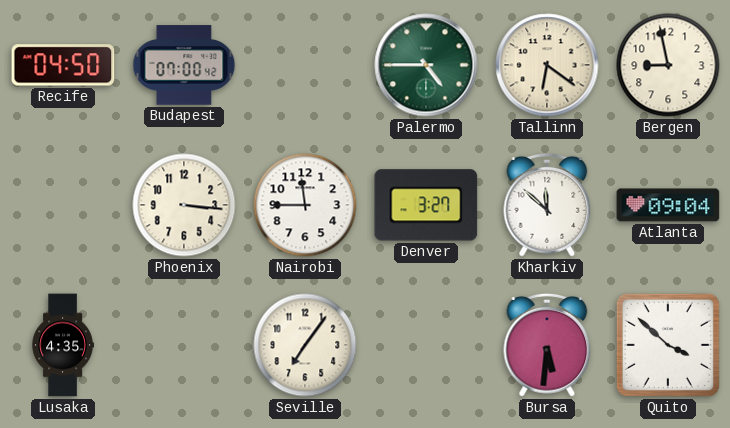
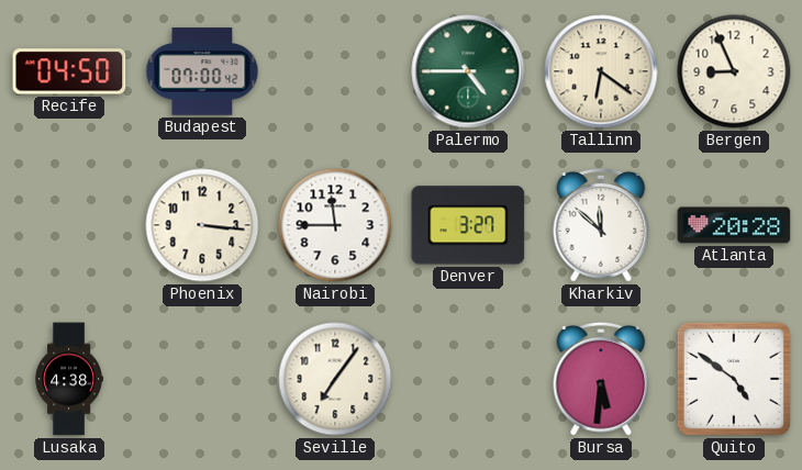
Bergen: 8:58 -> 8:56 (734, 71)
Atlanta: 09:04 -> 20:28 (734, 225)
Lusaka: 4:35 -> 4:38 (69, 379)
Quito: 3:52 -> 4:51 (734, 379)
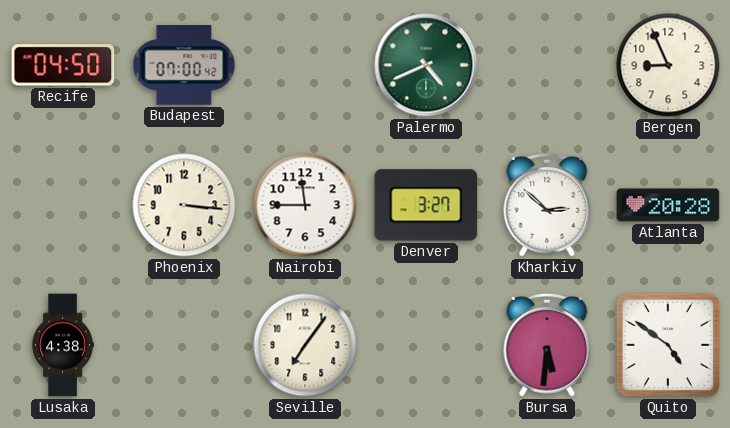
Palermo: 4:45 -> 4:41 (426, 65)
Tallinn: 6:21 -> none (601, 71)
Kharkiv: 11:52 -> 2:52 (547, 205)
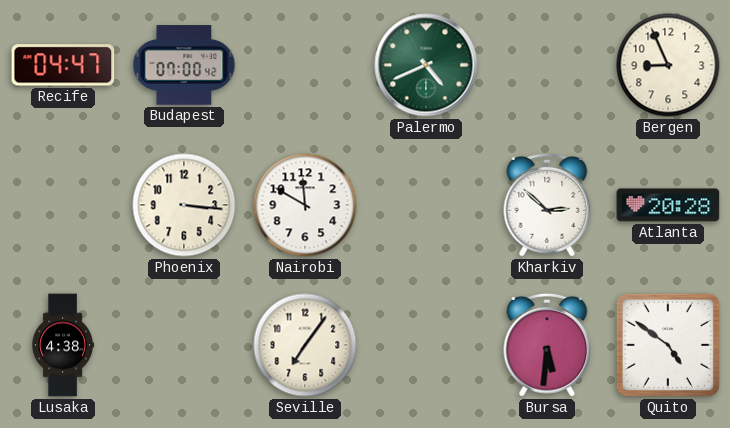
Recife: 04:50 -> 04:47 (63, 65)
Nairobi: 11:45 -> 11:50 (305, 205)
Denver: 3:27 -> none (426, 205)
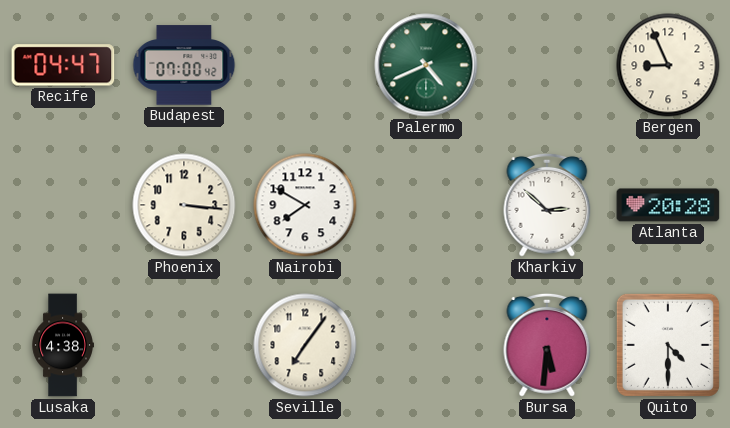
Nairobi: 11:50 -> 7:50 (305, 205)
Quito: 4:51 -> 4:30 (668, 345)
